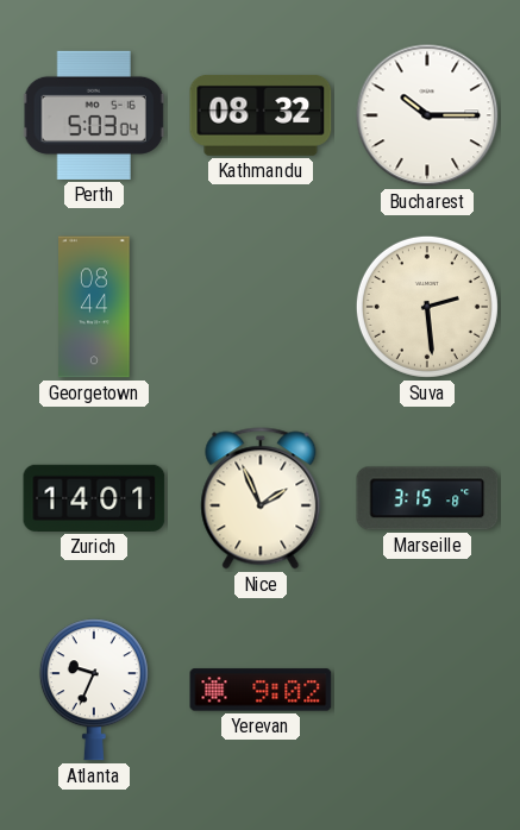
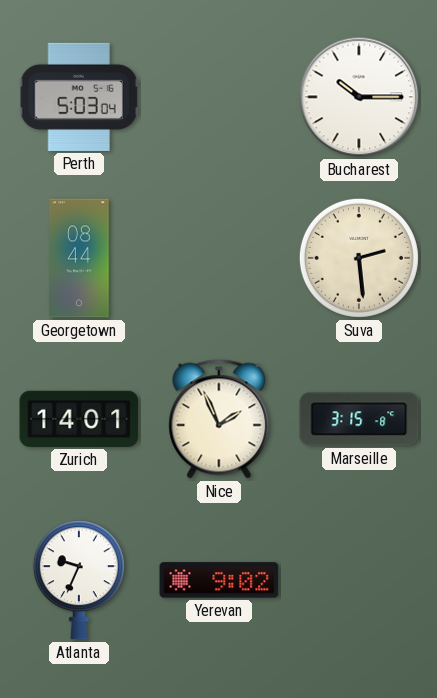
Kathmandu: 08:32 -> none (261, 115)
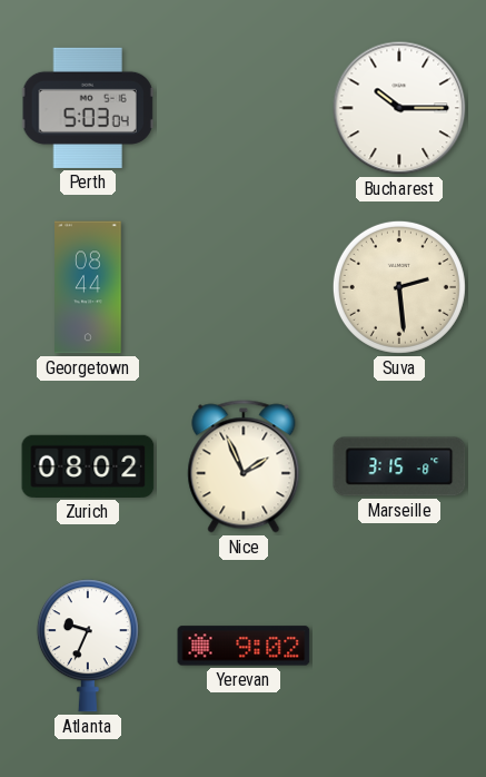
Zurich: 14:01 -> 08:02 (88, 466)
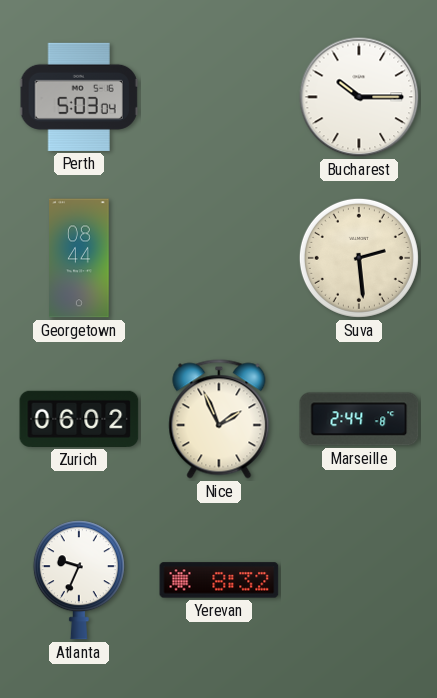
Zurich: 08:02 -> 06:02 (79, 419)
Marseille: 3:15 -> 2:44 (359, 419)
Yerevan: 9:02 -> 8:32 (219, 580)
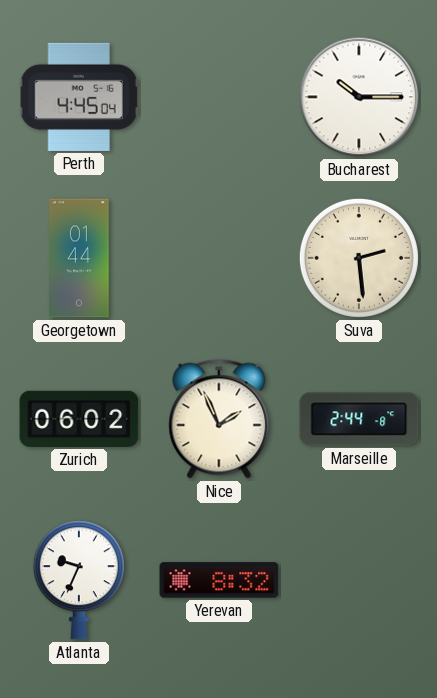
Perth: 5:03 -> 4:45 (79, 97)
Georgetown: 08:44 -> 01:44 (79, 258)
